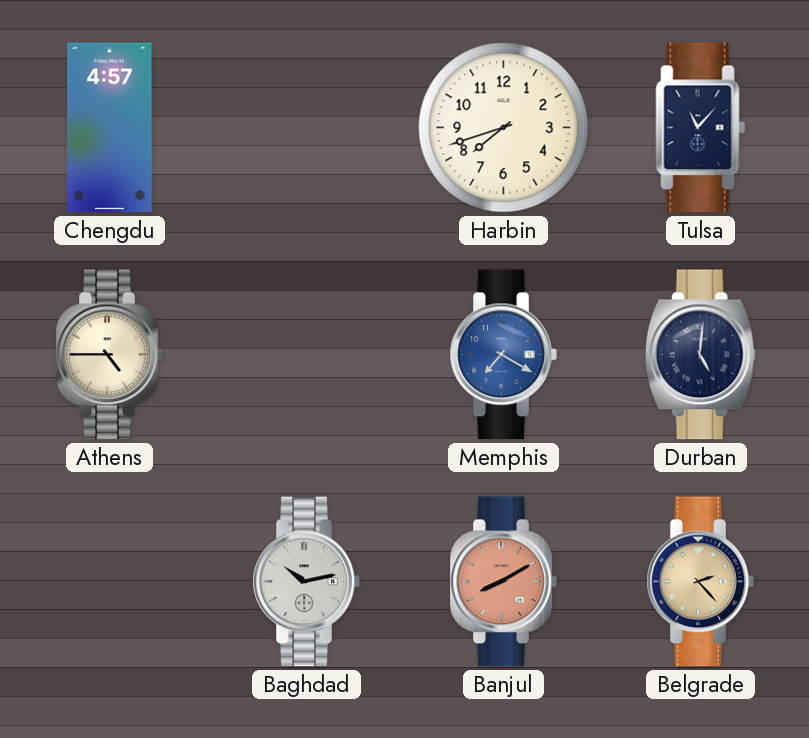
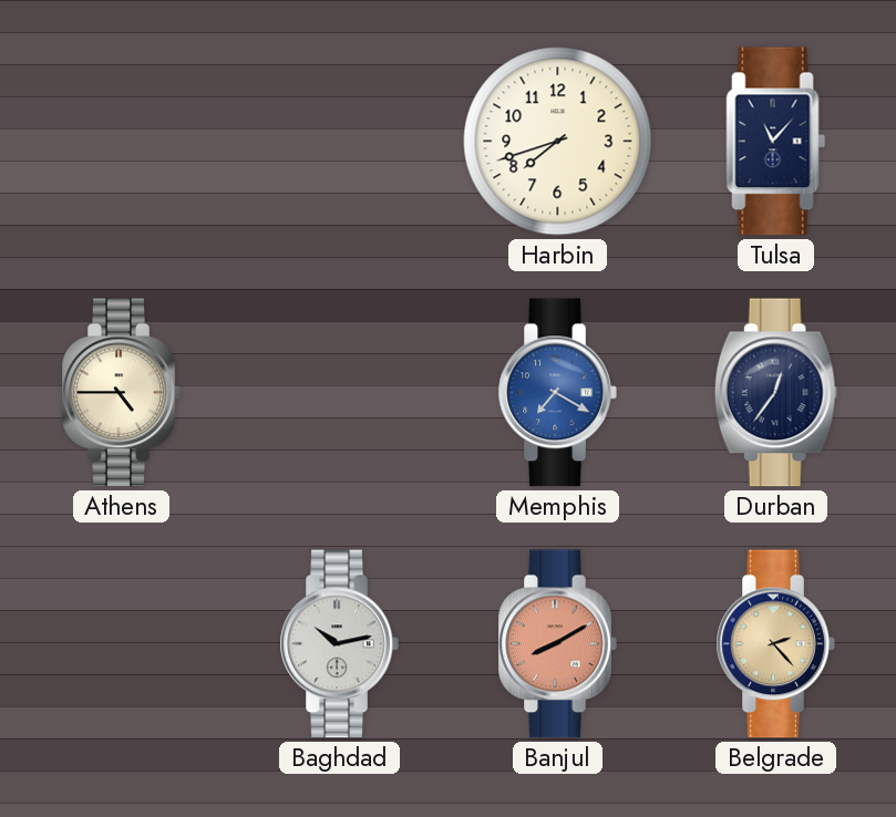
Chengdu: 4:57 -> none (110, 128)
Durban: 5:01 -> 12:36 (775, 393)
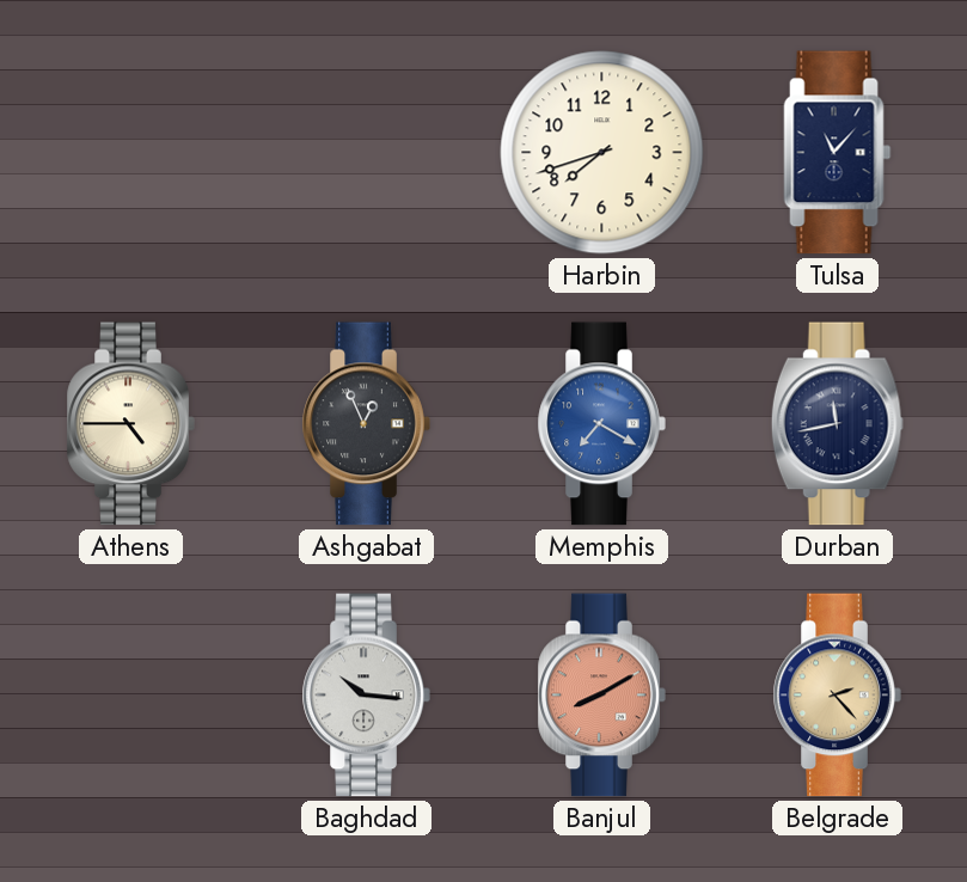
Ashgabat: none -> 12:56 (366, 424)
Durban: 12:36 -> 11:43 (837, 424)
Baghdad: 10:13 -> 10:16 (366, 696)
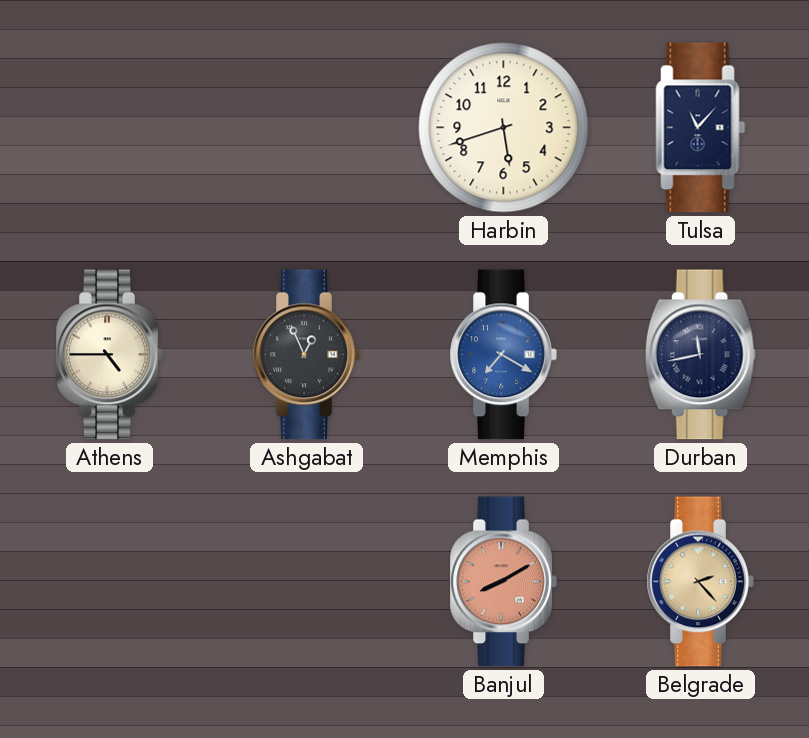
Harbin: 7:42 -> 5:42 (504, 128)
Baghdad: 10:16 -> none (366, 696)
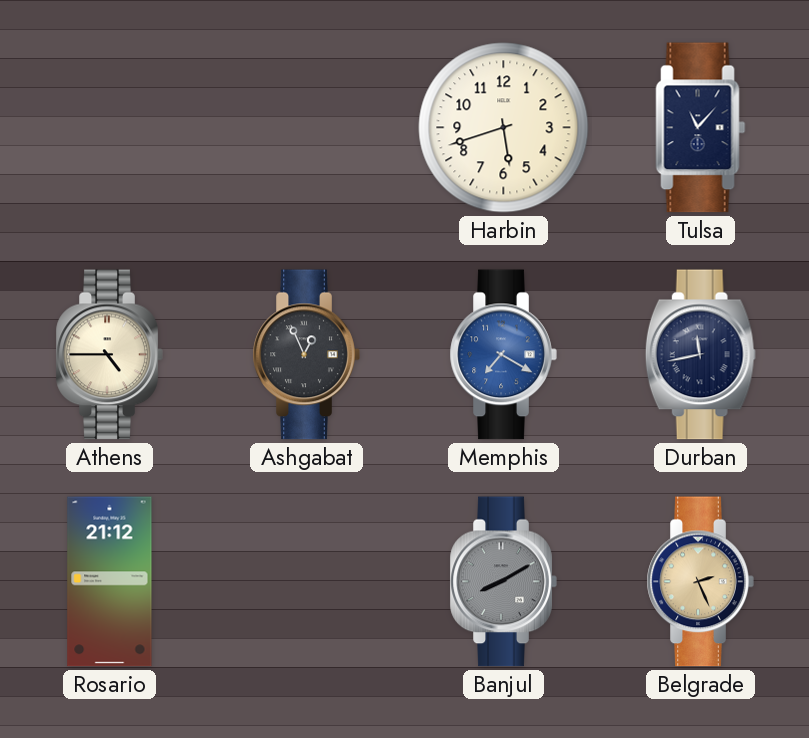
Rosario: none -> 21:12 (110, 582)
Banjul dial: salmon -> grey (503, 582)
Belgrade: 2:23 -> 2:26 (700, 582)
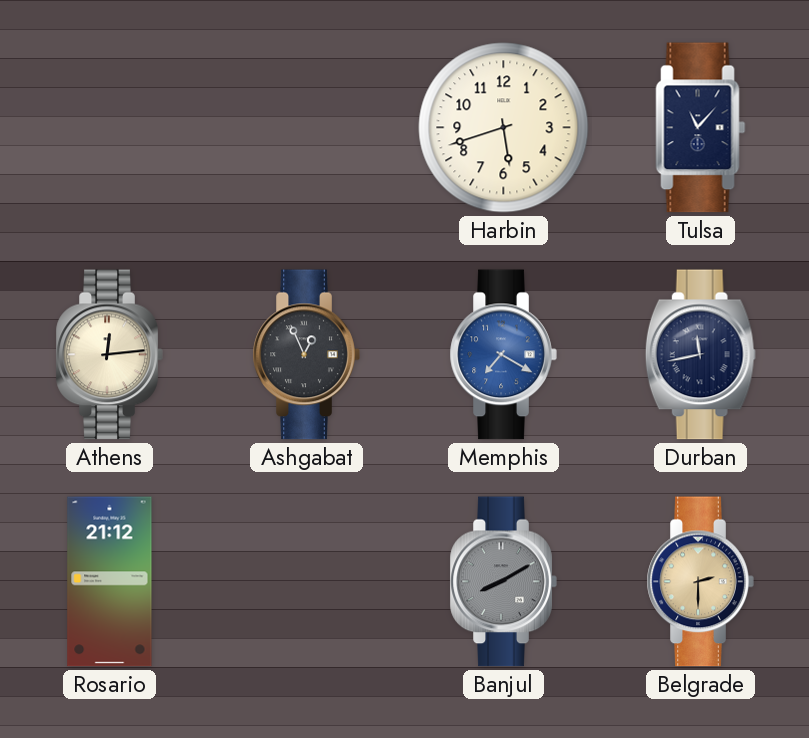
Athens: 4:45 -> 12:14 (109, 355)
Belgrade: 2:26 -> 2:30 (700, 582)
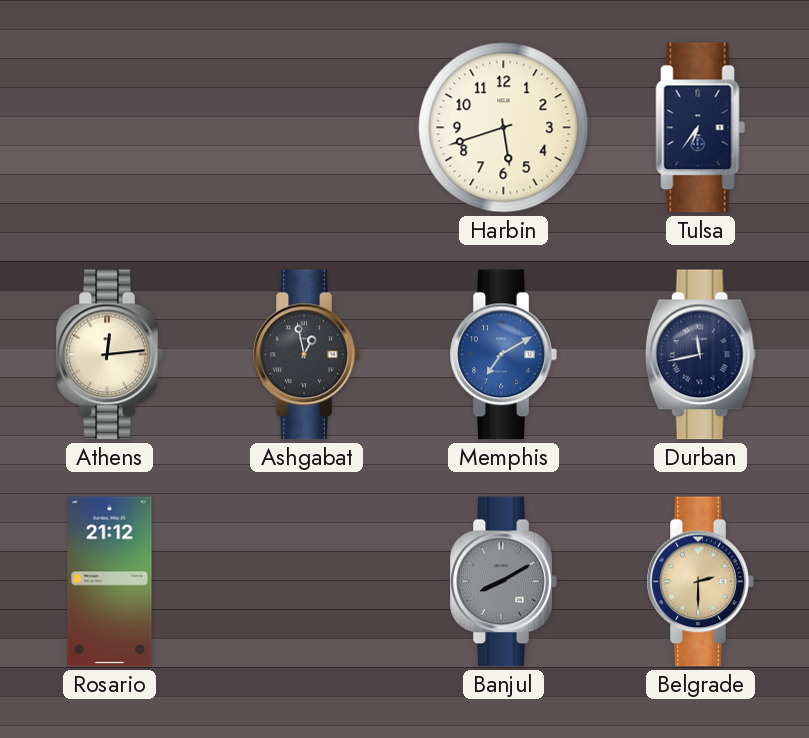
Tulsa: 11:07 -> 6:36 (701, 128)
Ashgabat: 12:56 -> 12:58 (306, 355)
Memphis: 7:20 -> 7:10 (503, 355)
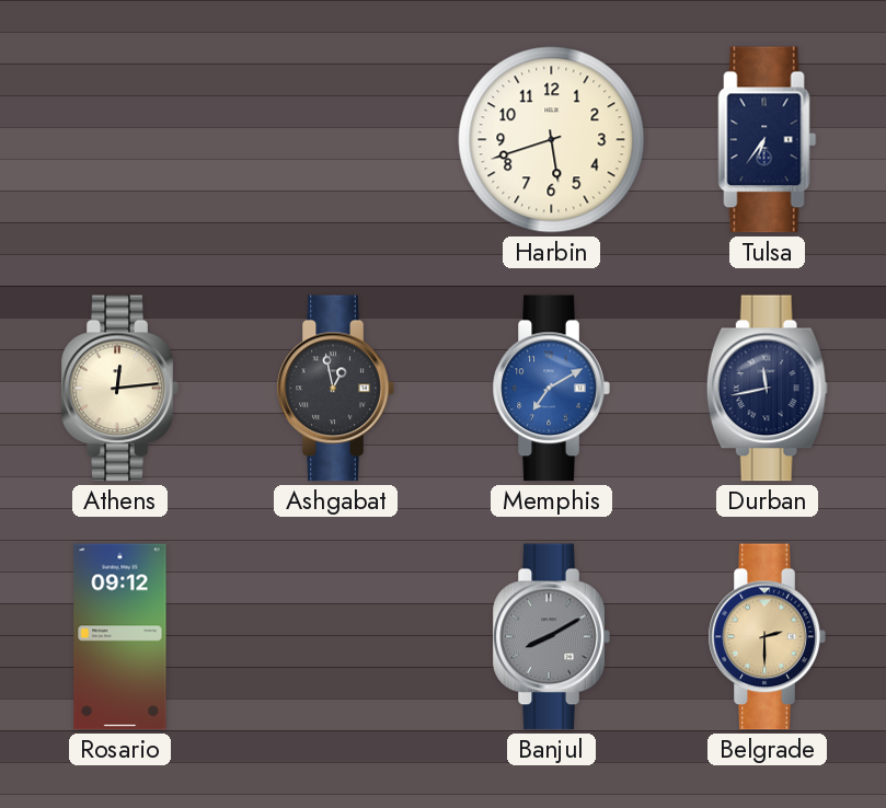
Rosario: 21:12 -> 09:12 (120, 637)
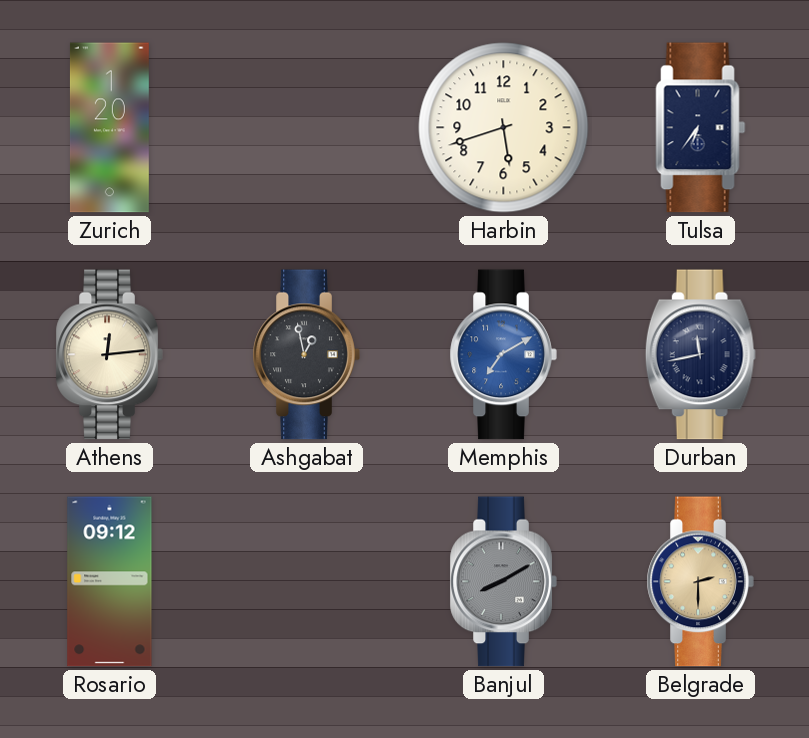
Zurich: none -> 1:20 (109, 128)
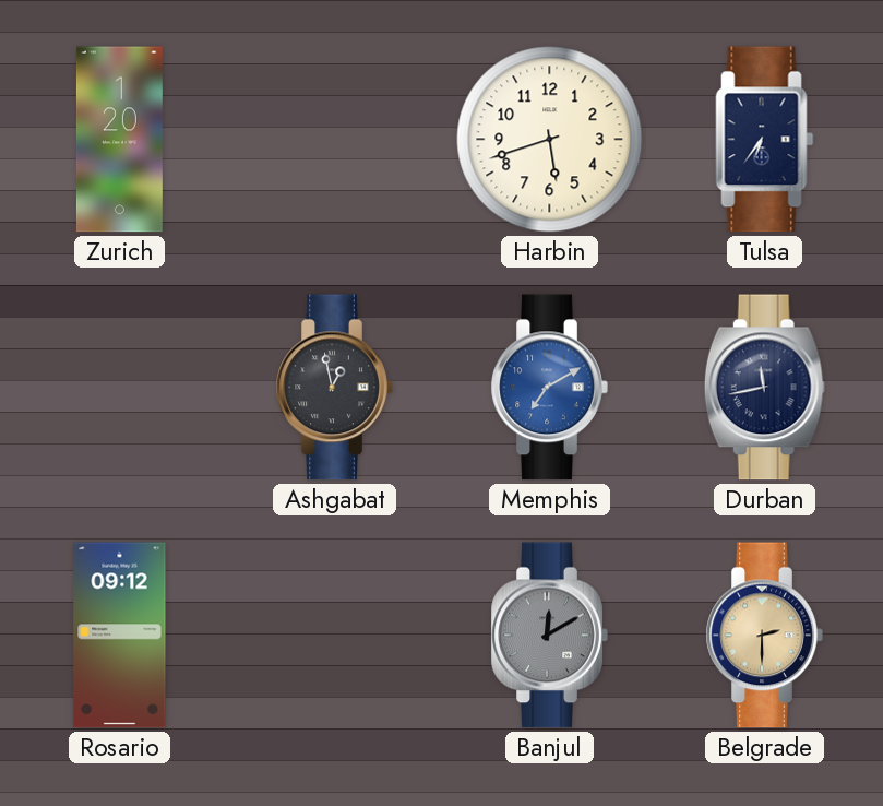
Athens: 12:14 -> none (109, 355)
Banjul: 8:10 -> 12:10 (549, 636)
